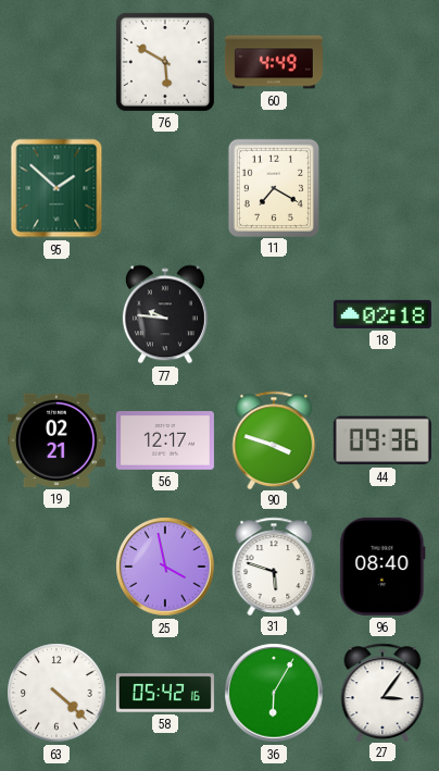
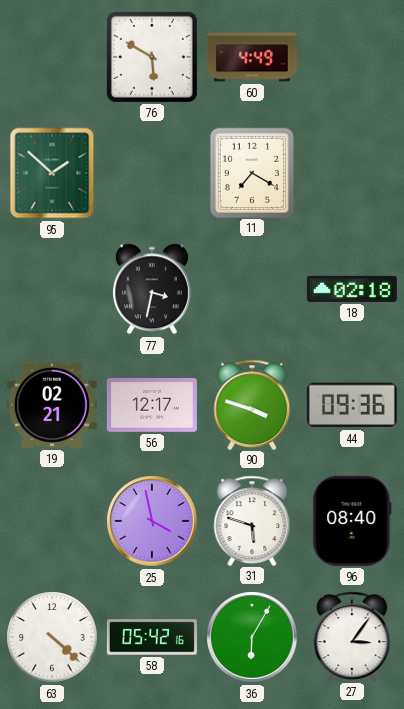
77: 9:46 -> 3:32 (152, 289)
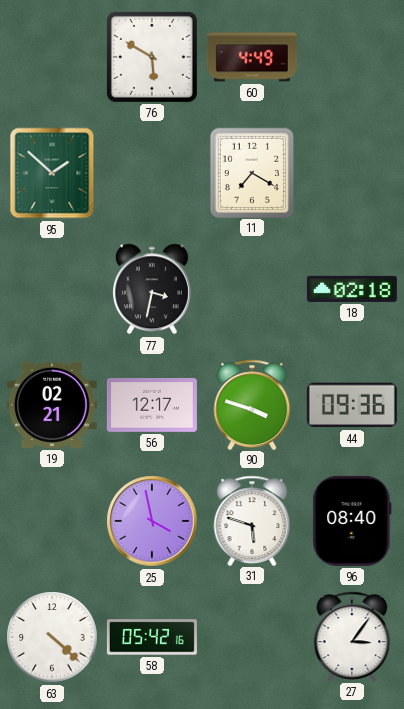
36: 6:05 -> none (252, 637)
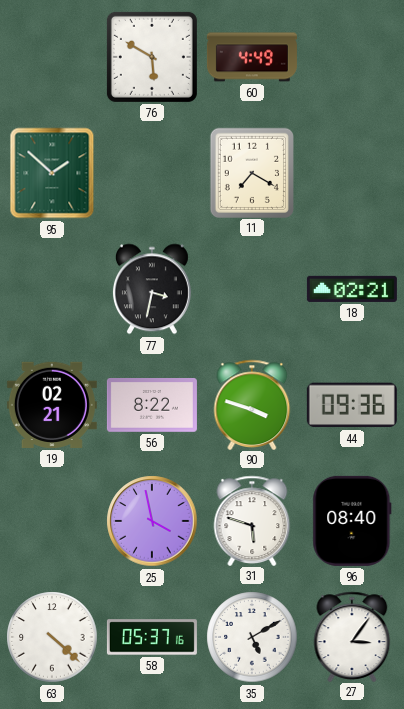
18: 02:18 -> 02:21 (352, 289)
56: 12:17 -> 8:22 (152, 406)
58: 05:42 -> 05:37 (152, 637)
35: none -> 5:10 (252, 637)
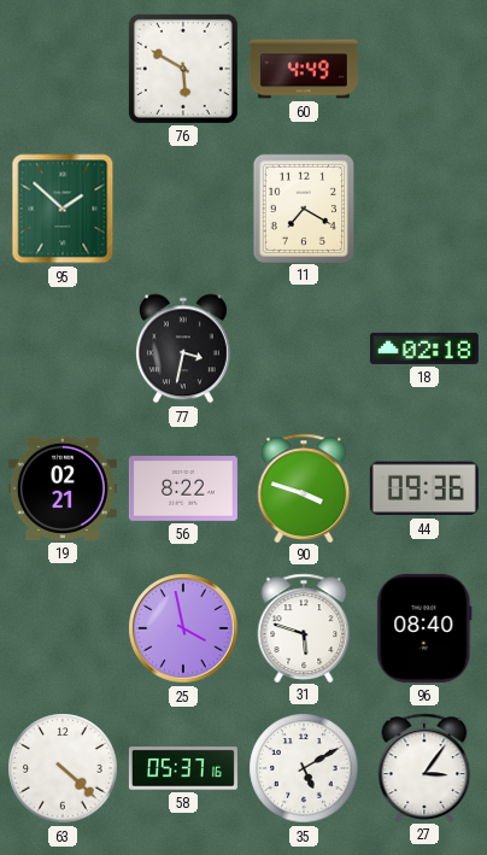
18: 02:21 -> 02:18 (424, 349)
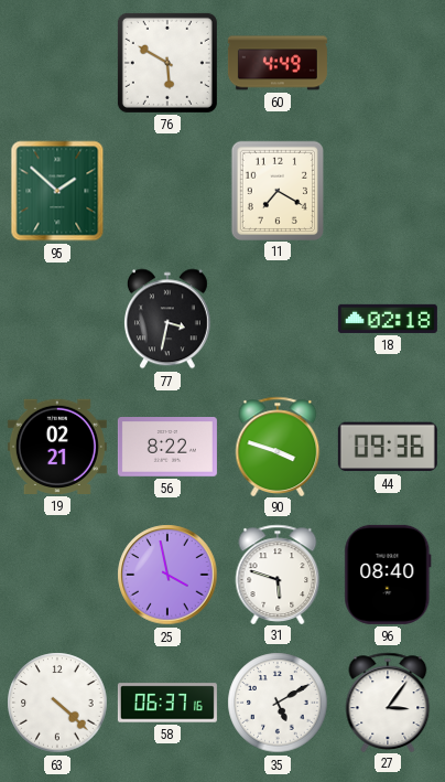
58: 05:37 -> 06:37 (167, 703)
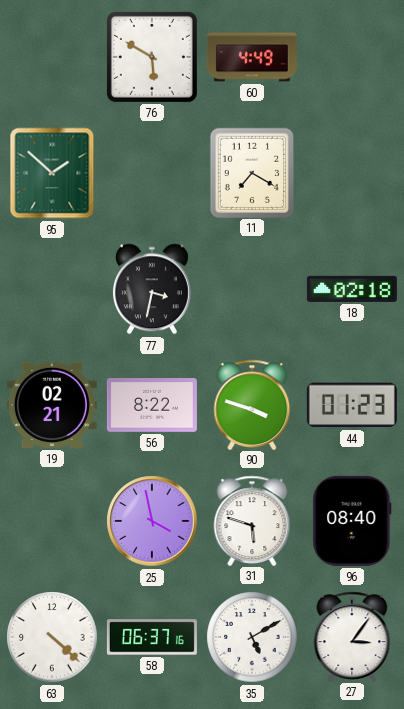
44: 09:36 -> 01:23 (352, 405)
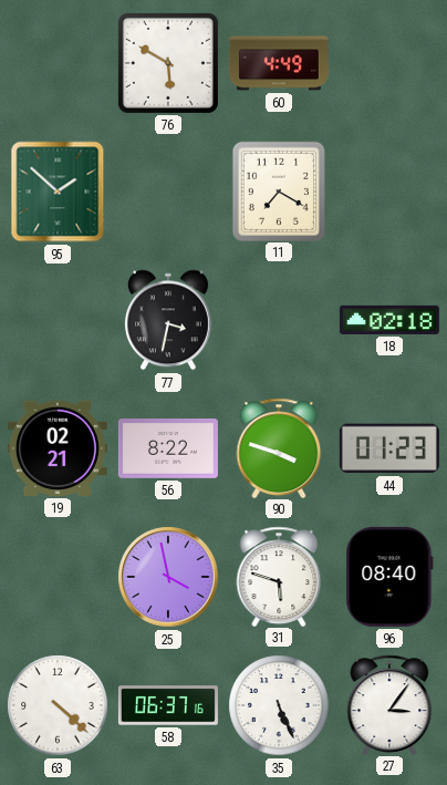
35: 5:10 -> 5:26 (279, 705)
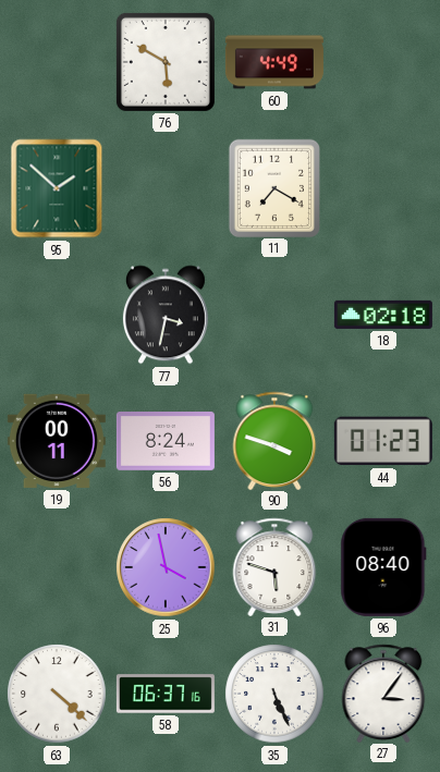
19: 02:21 -> 00:11 (57, 441)
56: 8:22 -> 8:24 (166, 442)
